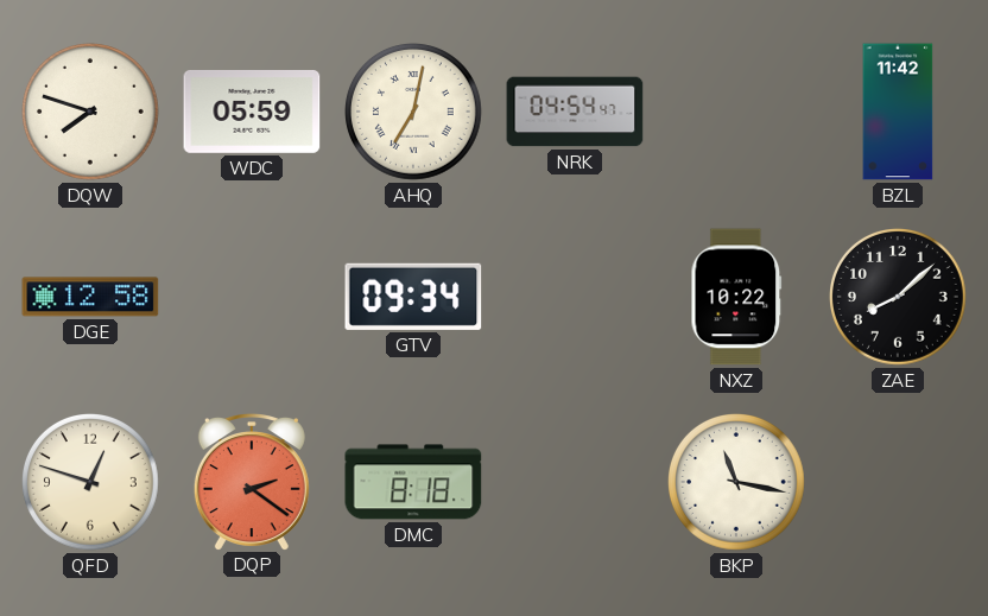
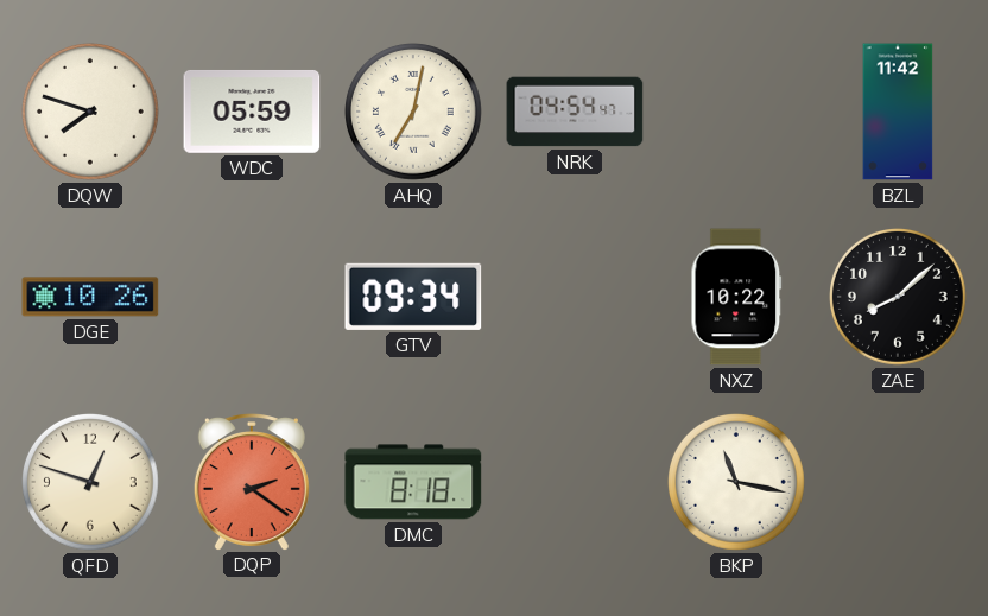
DGE: 12:58 -> 10:26 (90, 297)
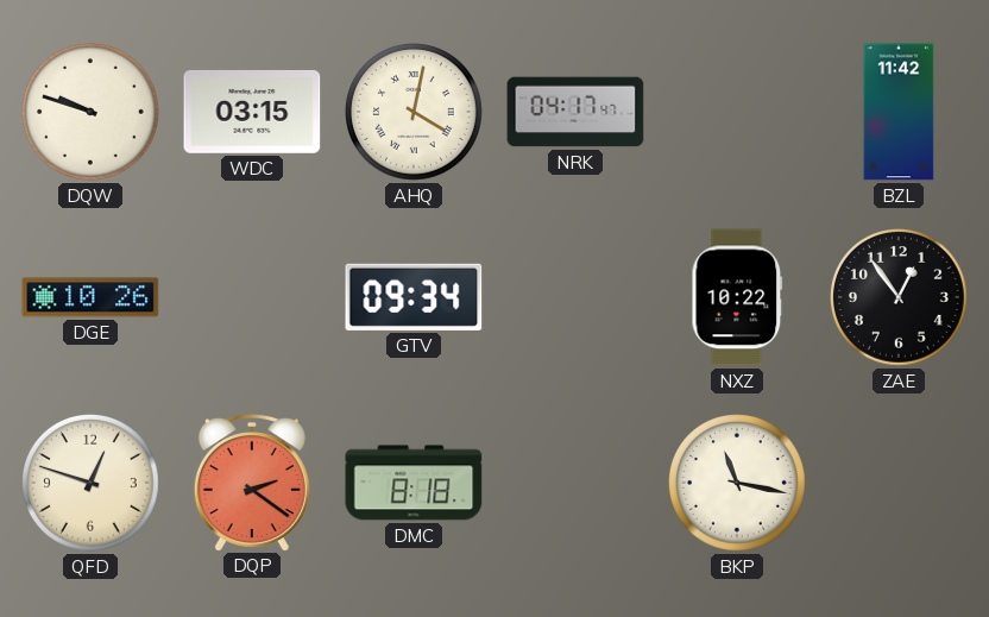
DQW: 7:48 -> 9:48 (92, 113)
WDC: 05:59 -> 03:15 (252, 112)
AHQ: 7:02 -> 4:02 (415, 113)
NRK: 04:54 -> 04:17 (575, 112)
ZAE: 8:08 -> 12:54 (900, 298)
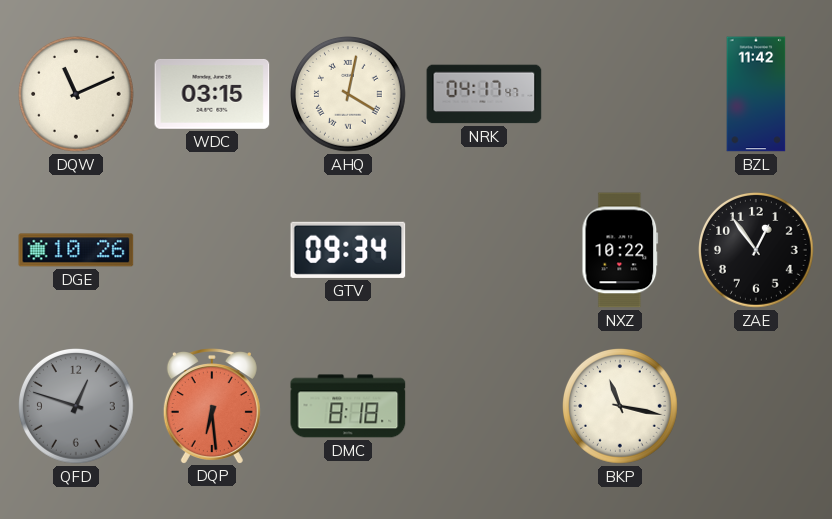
DQW: 9:48 -> 11:11 (77, 95)
QFD dial: cream -> grey (77, 407)
DQP: 2:21 -> 6:29 (212, 406)
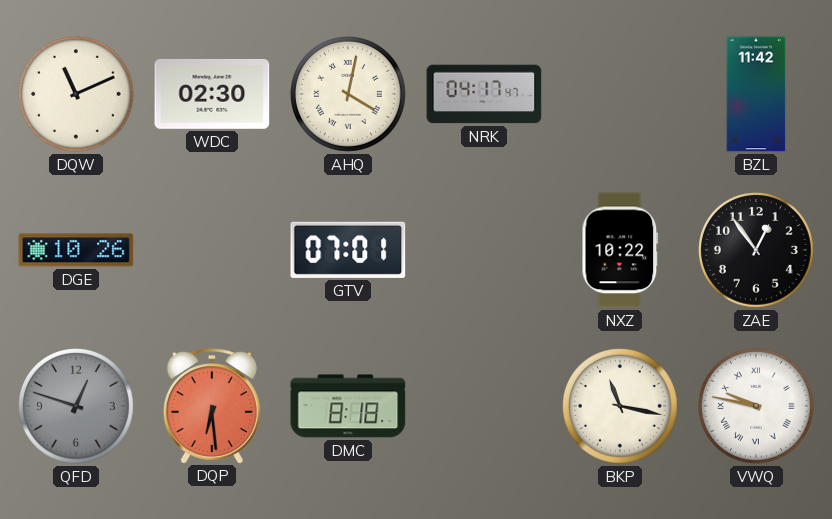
WDC: 03:15 -> 02:30 (212, 94)
GTV: 09:34 -> 07:01 (348, 250)
VWQ: none -> 9:47 (757, 407)
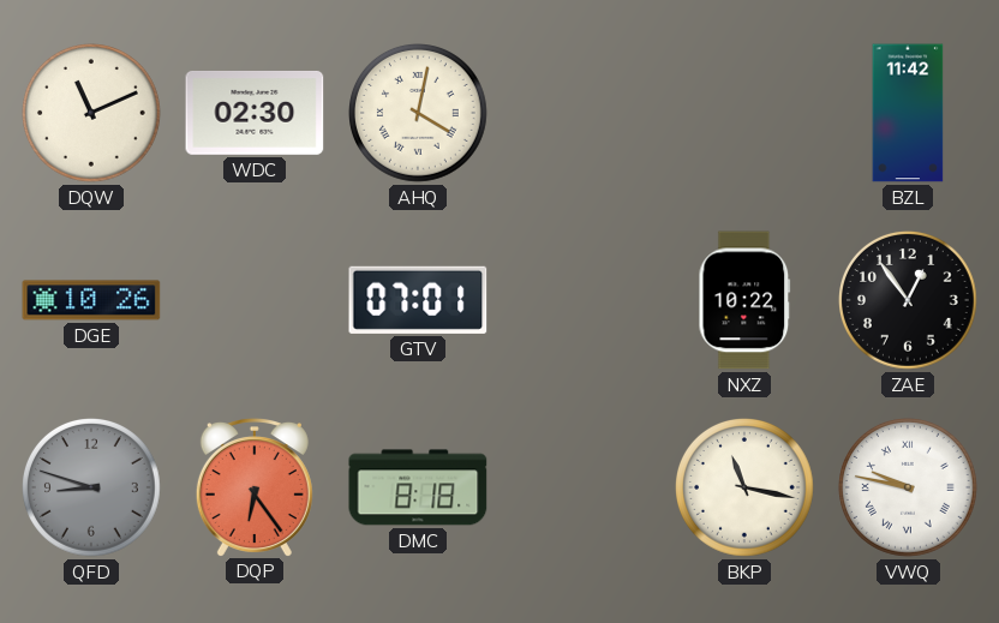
NRK: 04:17 -> none (484, 94)
QFD: 12:48 -> 8:48 (92, 489)
DQP: 6:29 -> 6:24 (255, 487)
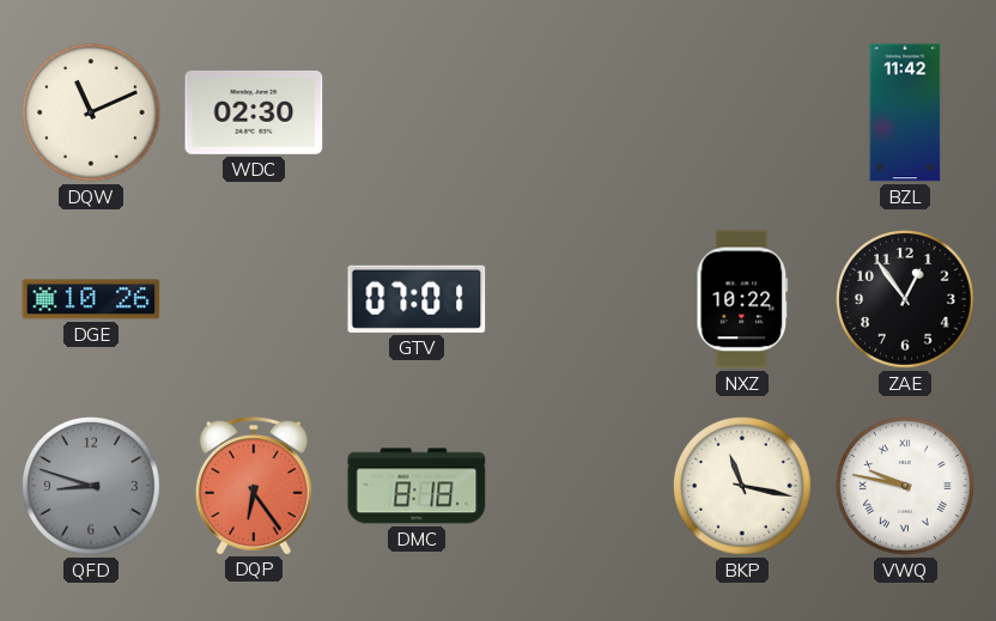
AHQ: 4:02 -> none (419, 114)
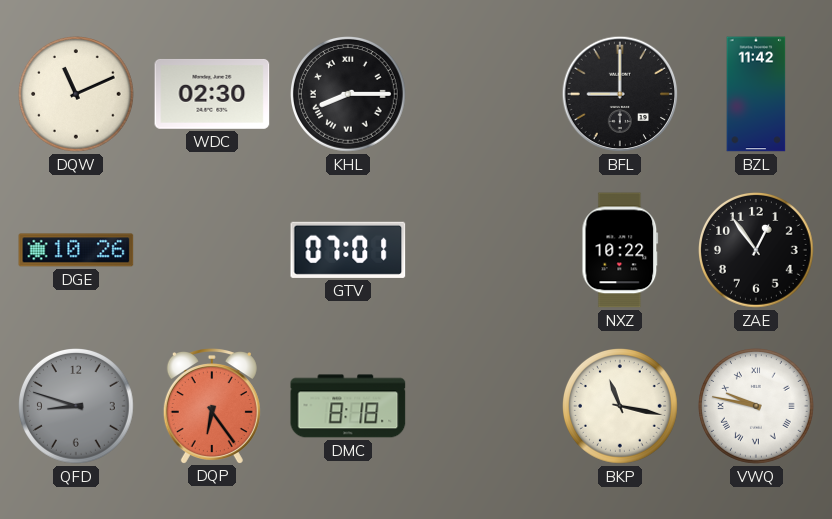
KHL: none -> 8:15 (349, 95)
BFL: none -> 9:00 (620, 94)
